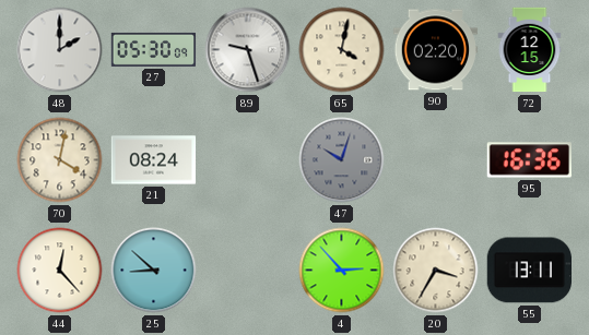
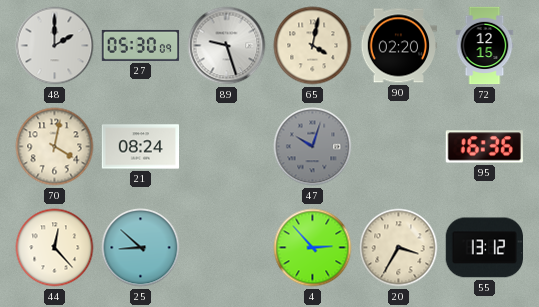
55: 13:11 -> 13:12 (484, 248)
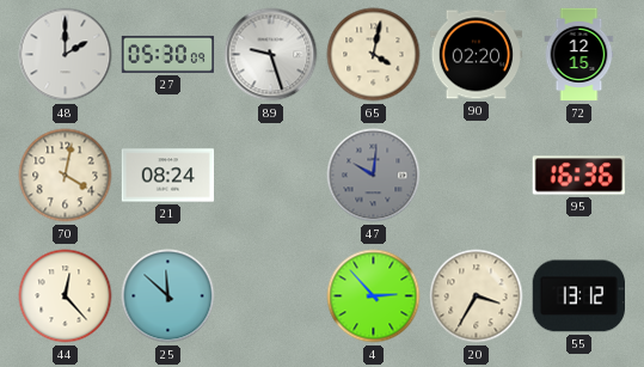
47: 10:03 -> 10:01 (374, 176)
25: 8:52 -> 11:52 (168, 296)
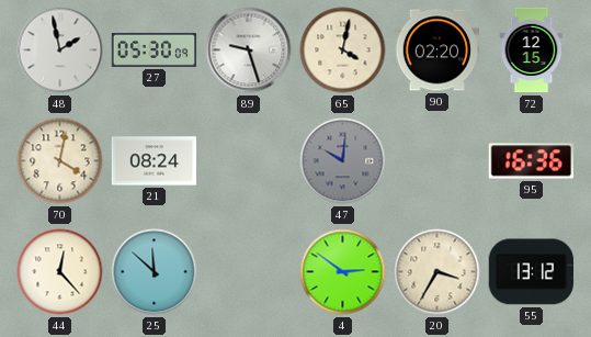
48: 2:00 -> 1:58 (60, 50)
4: 2:53 -> 2:51 (343, 272)
